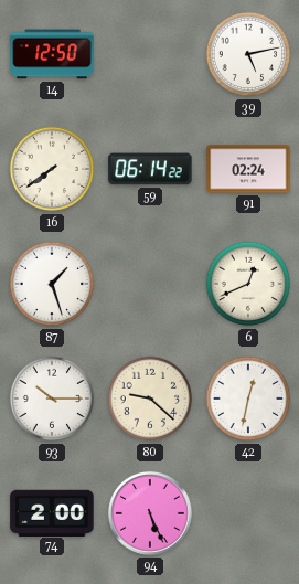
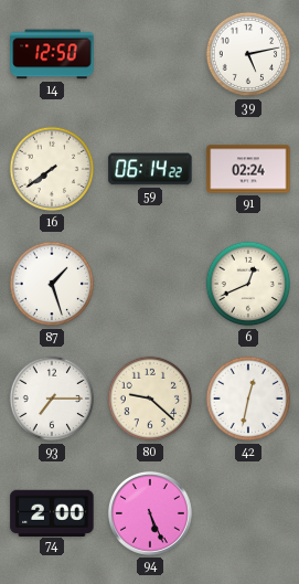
93: 10:15 -> 7:15 (52, 399)
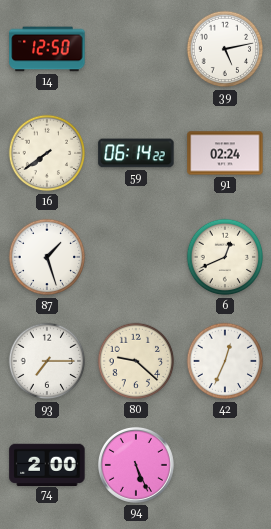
42: 12:32 -> 12:34 (225, 361)
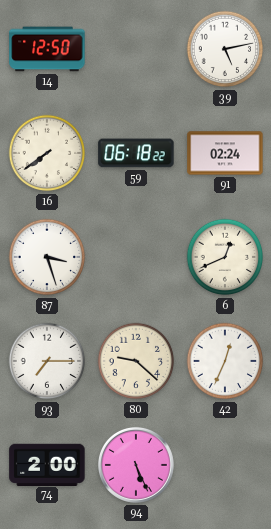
59: 06:14 -> 06:18 (136, 153)
87: 1:27 -> 3:27 (47, 257)
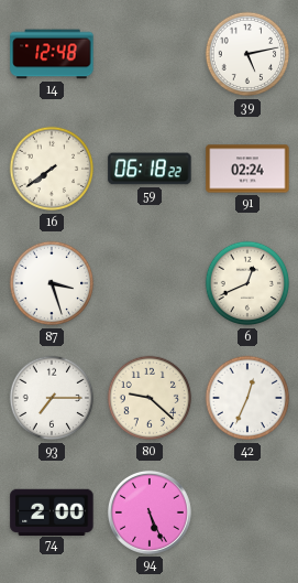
14: 12:50 -> 12:48 (52, 54)
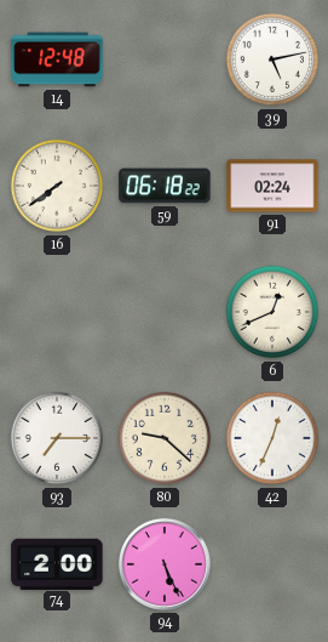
87: 3:27 -> none (52, 283)
